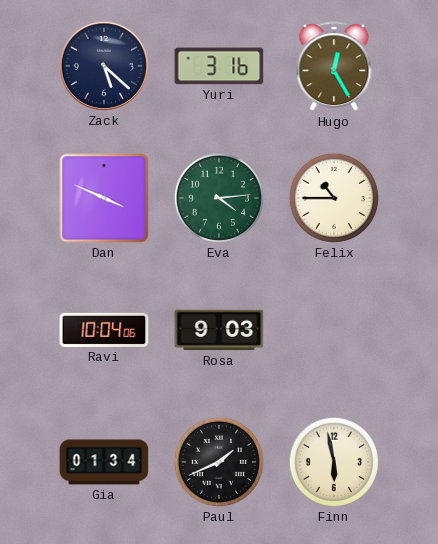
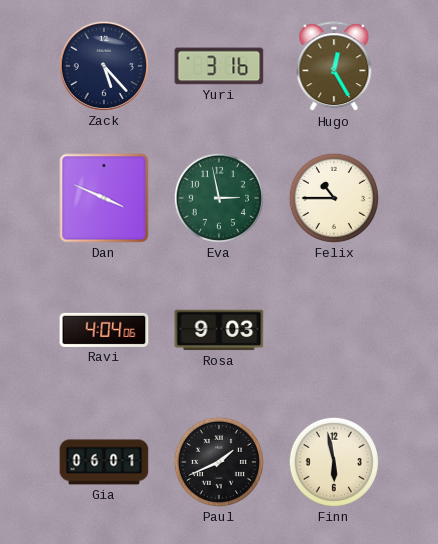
Zack: 5:22 -> 5:23 (104, 66)
Eva: 4:14 -> 2:58 (219, 198)
Ravi: 10:04 -> 4:04 (104, 330)
Gia: 01:34 -> 06:01 (104, 462)
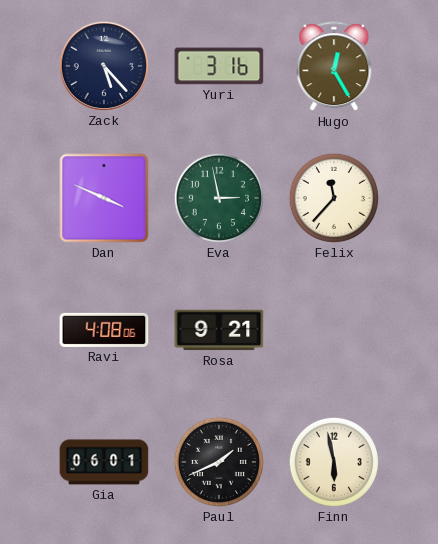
Felix: 10:45 -> 11:37 (334, 198)
Ravi: 4:04 -> 4:08 (104, 330)
Rosa: 9:03 -> 9:21 (219, 330)
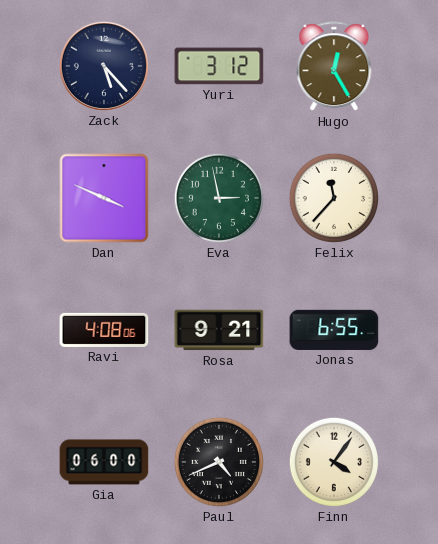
Yuri: 3:16 -> 3:12 (219, 66)
Jonas: none -> 6:55 (334, 330)
Gia: 06:01 -> 06:00 (104, 462)
Paul: 1:41 -> 4:41 (219, 462)
Finn: 5:58 -> 4:06 (334, 462)
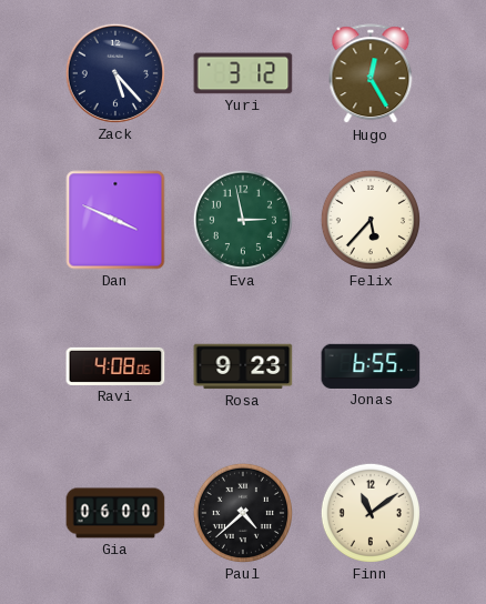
Felix: 11:37 -> 5:37 (371, 220)
Rosa: 9:21 -> 9:23 (243, 366)
Paul: 4:41 -> 4:38 (243, 513)
Finn: 4:06 -> 11:09 (371, 513)
